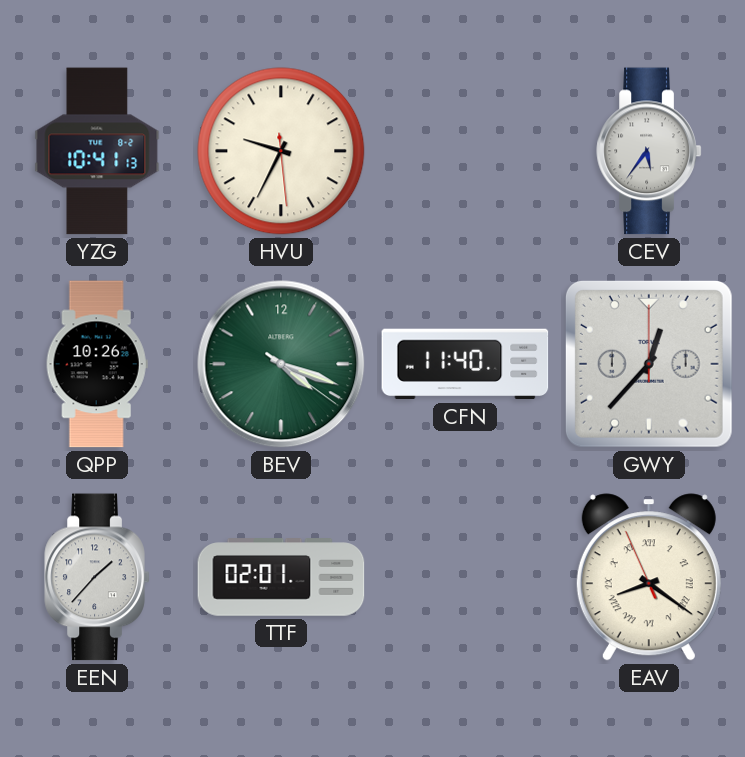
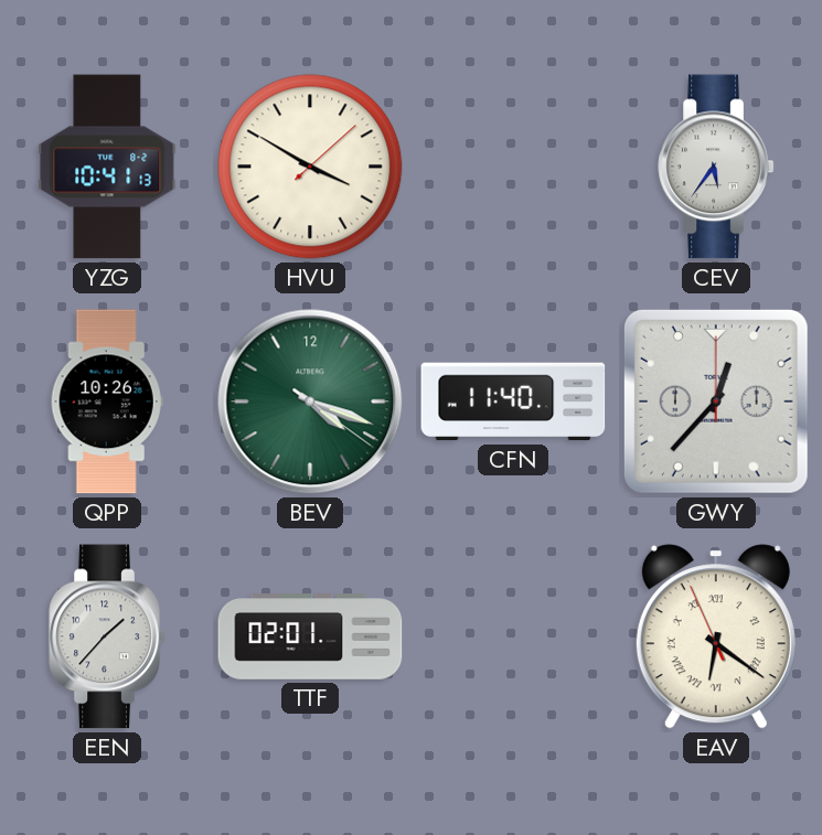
HVU: 9:34 -> 3:50 (310, 167)
EAV: 8:20 -> 6:20 (716, 636)
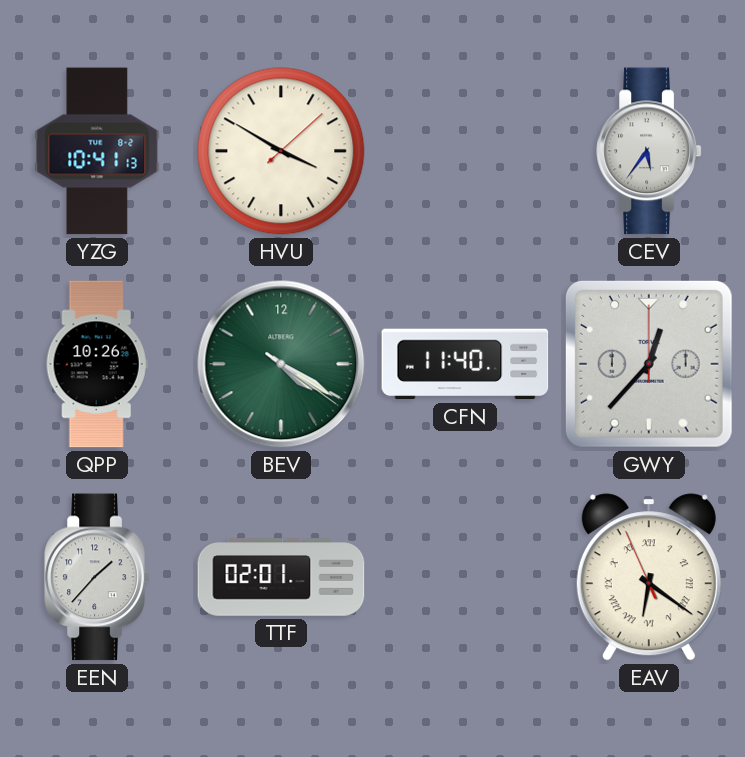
BEV: 4:18 -> 4:20 (281, 364)
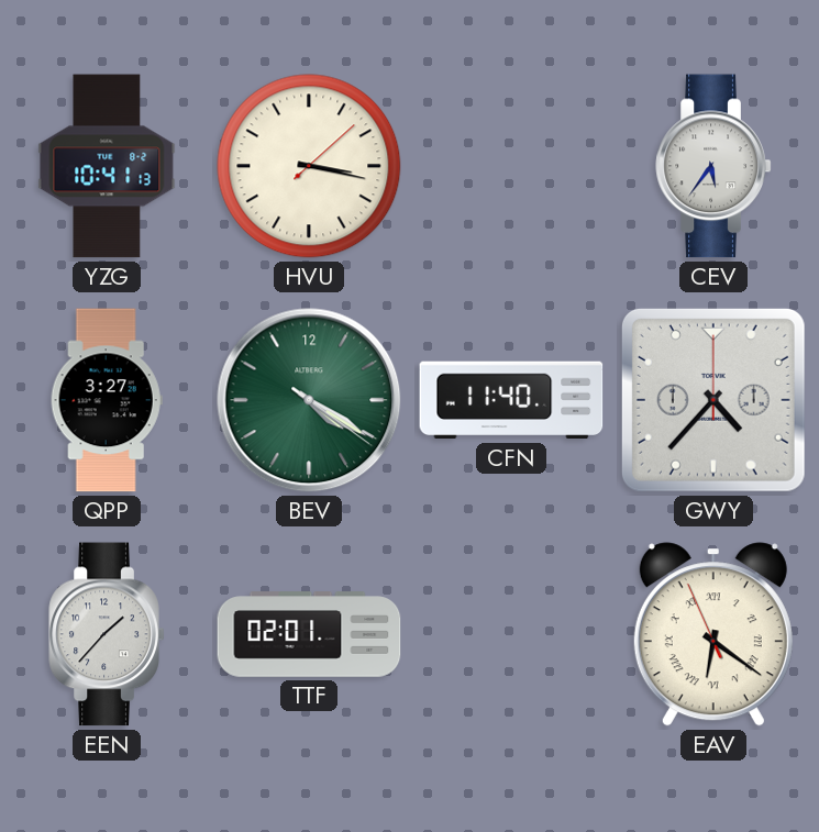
HVU: 3:50 -> 3:17 (309, 166)
QPP: 10:26 -> 3:27 (107, 400)
GWY: 12:37 -> 4:37 (713, 400)
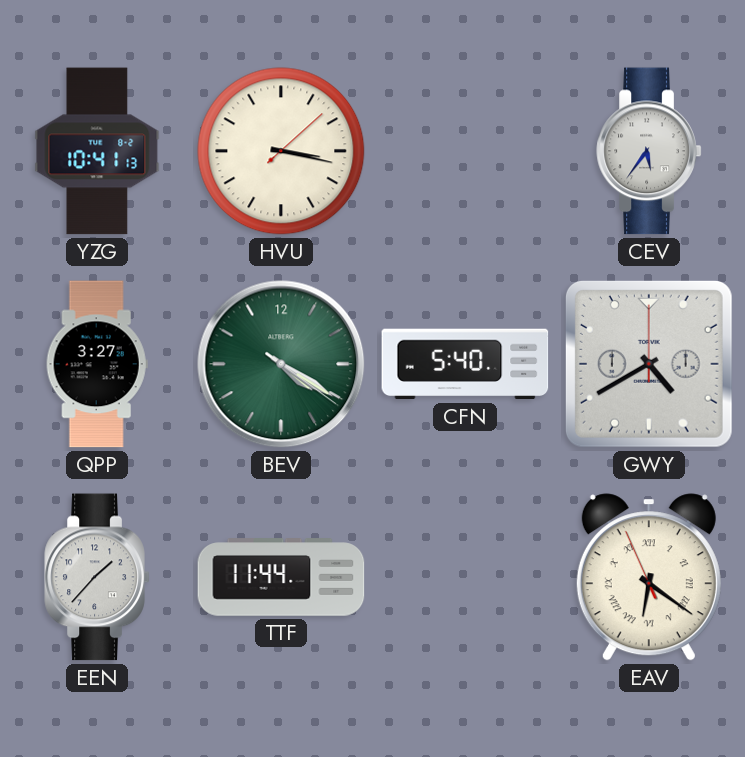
CFN: 11:40 -> 5:40 (465, 364)
GWY: 4:37 -> 4:40 (649, 364)
TTF: 02:01 -> 11:44 (281, 577)
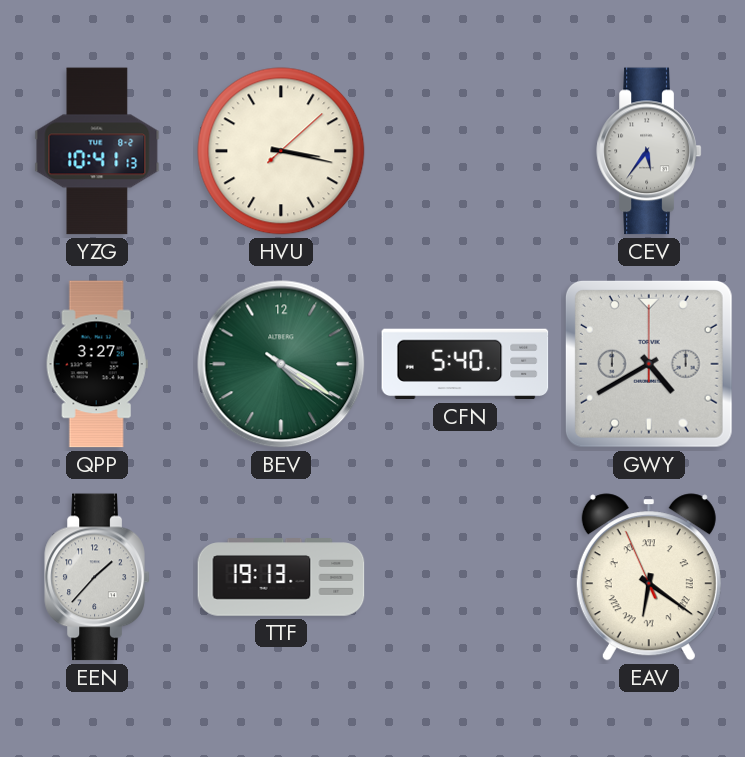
TTF: 11:44 -> 19:13 (281, 577)
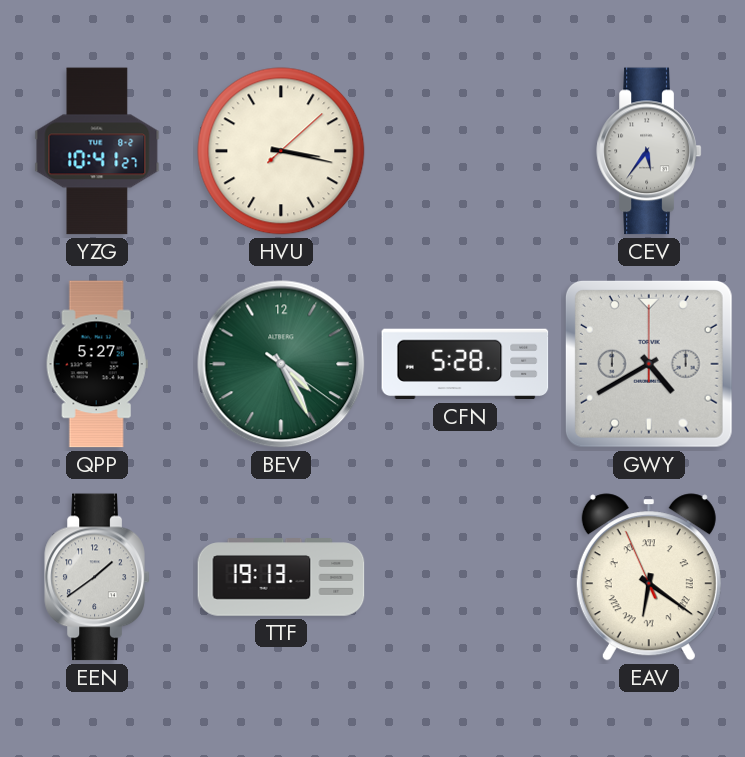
YZG: 10:41:13 -> 10:41:27 (97, 151)
QPP: 3:27 -> 5:27 (97, 364)
BEV: 4:20 -> 4:25 (281, 364)
CFN: 5:40 -> 5:28 (465, 364)
EEN: 1:37 -> 1:39 (97, 577)
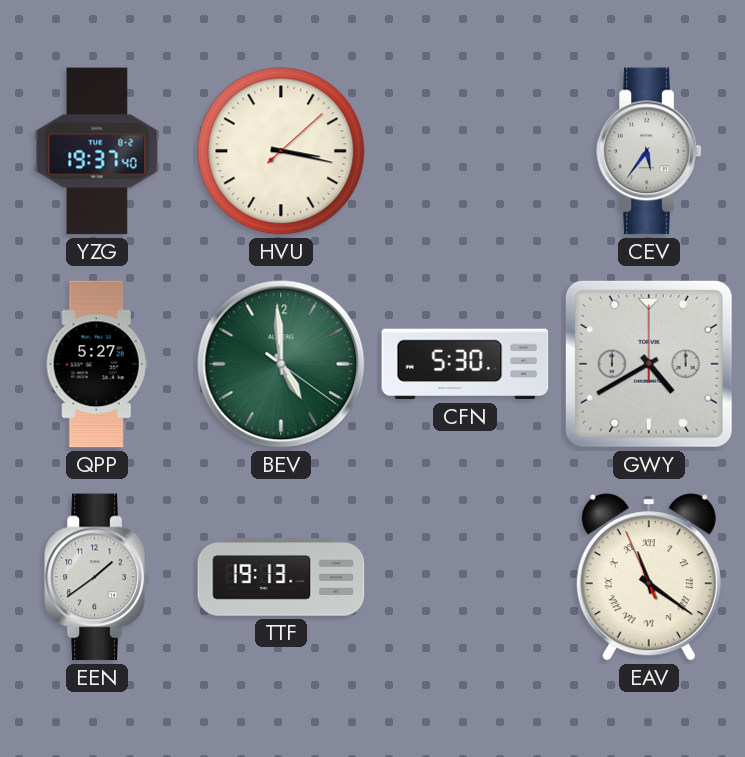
YZG: 10:41 -> 19:37 (97, 151)
BEV: 4:25 -> 4:59 (281, 364)
CFN: 5:28 -> 5:30 (465, 364)
EAV: 6:20 -> 11:20 (649, 577)
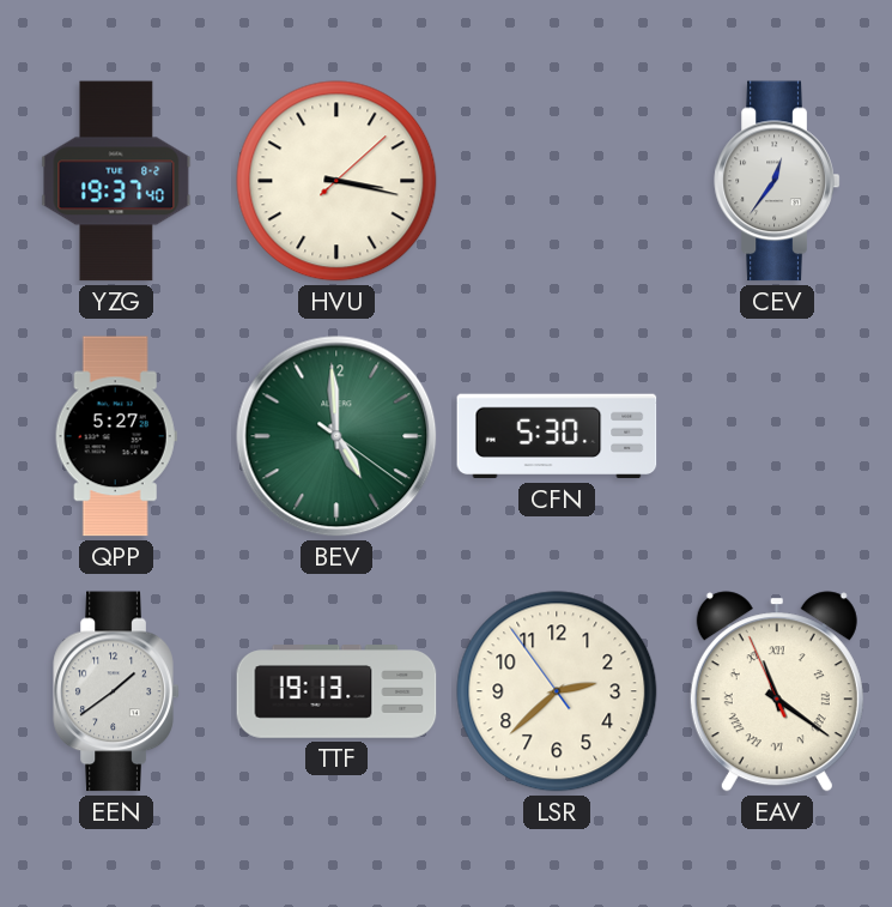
CEV: 5:36 -> 12:36 (777, 181)
GWY: 4:40 -> none (649, 364)
LSR: none -> 2:37 (557, 691)
